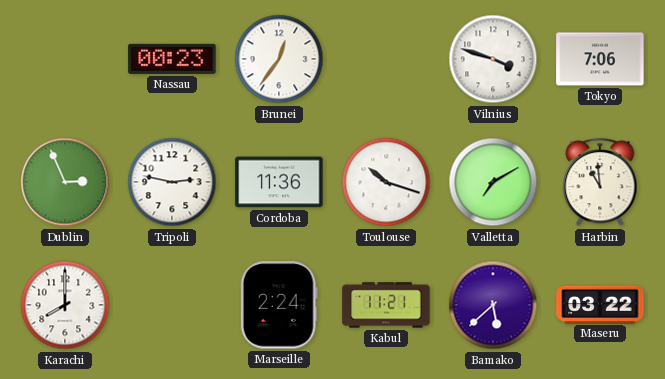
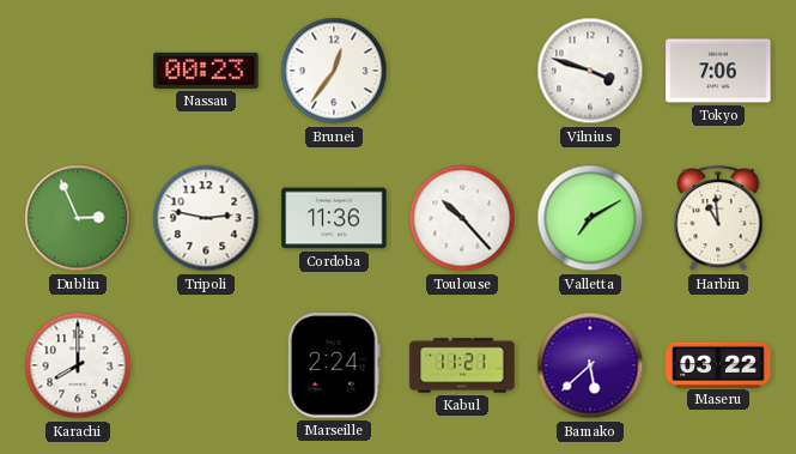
Toulouse: 10:18 -> 10:23 (462, 218)
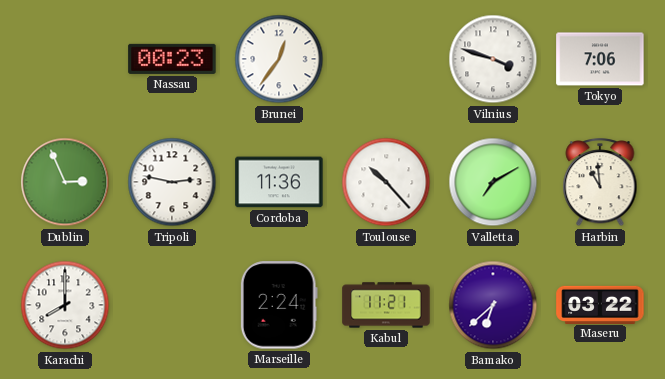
Bamako: 5:38 -> 6:38 (493, 305)
